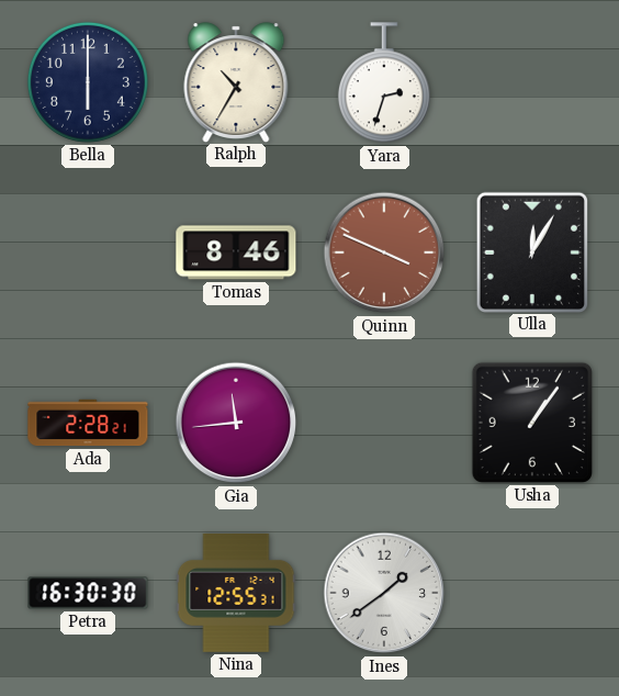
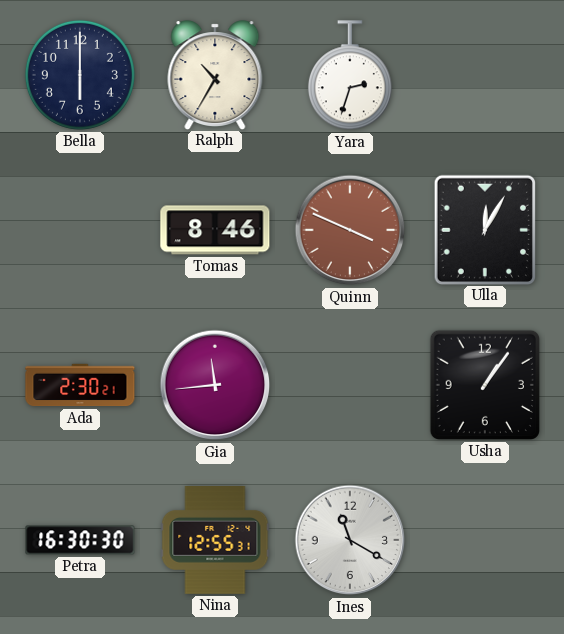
Ada: 2:28 -> 2:30 (80, 385)
Ines: 1:39 -> 11:20 (350, 540)
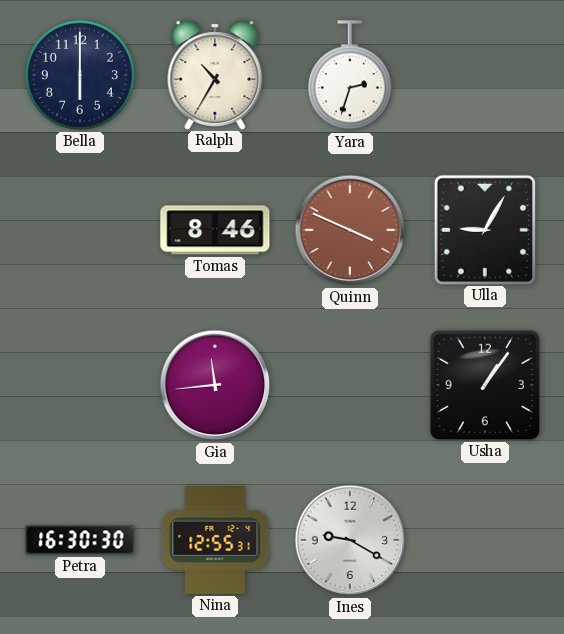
Ulla: 12:05 -> 9:05 (484, 229)
Ada: 2:30 -> none (80, 385)
Ines: 11:20 -> 9:20 (350, 540)
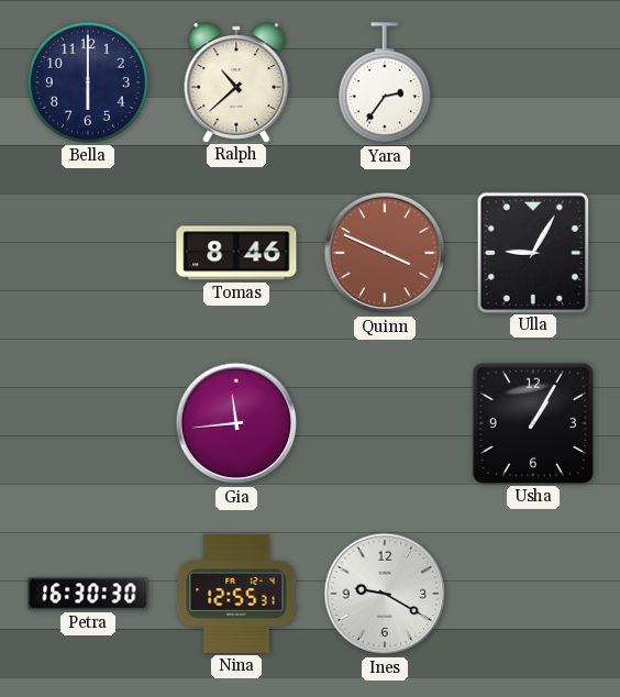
Ralph: 10:35 -> 10:38 (236, 82)
Yara: 2:33 -> 2:36 (385, 84)
Usha: 1:06 -> 1:05 (533, 423)
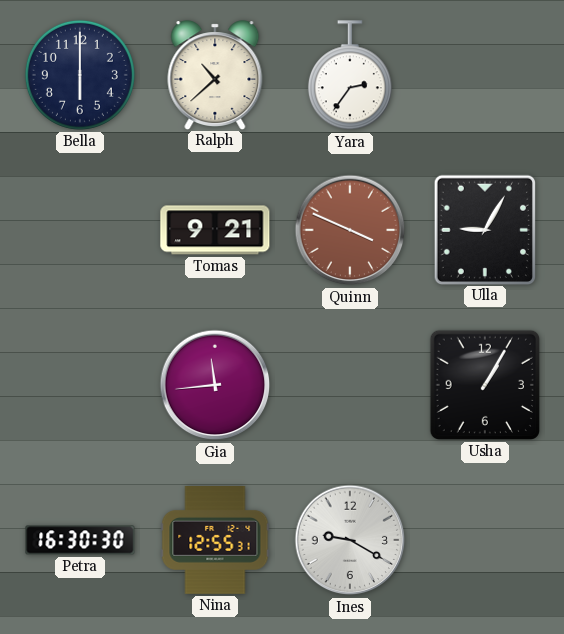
Tomas: 8:46 -> 9:21 (215, 230)
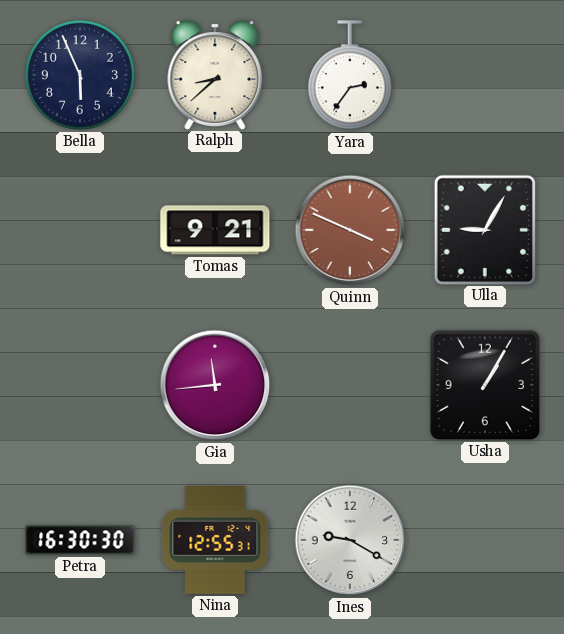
Bella: 6:00 -> 5:56 (80, 75)
Ralph: 10:38 -> 8:38 (215, 75)
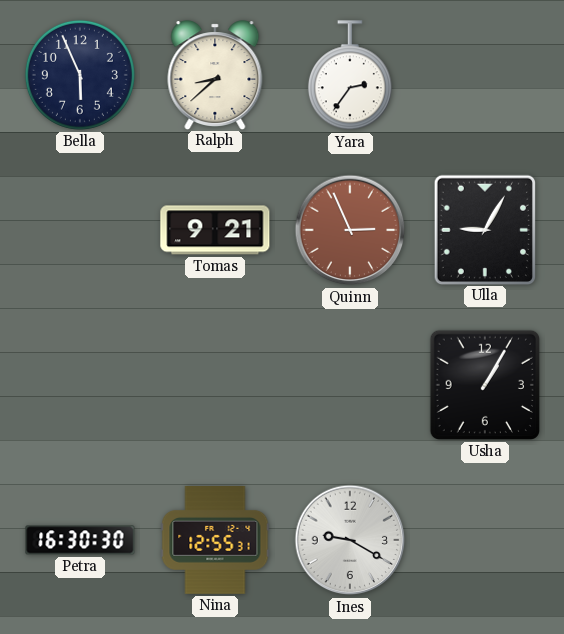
Quinn: 3:49 -> 2:56 (350, 230)
Gia: 11:44 -> none (215, 385)
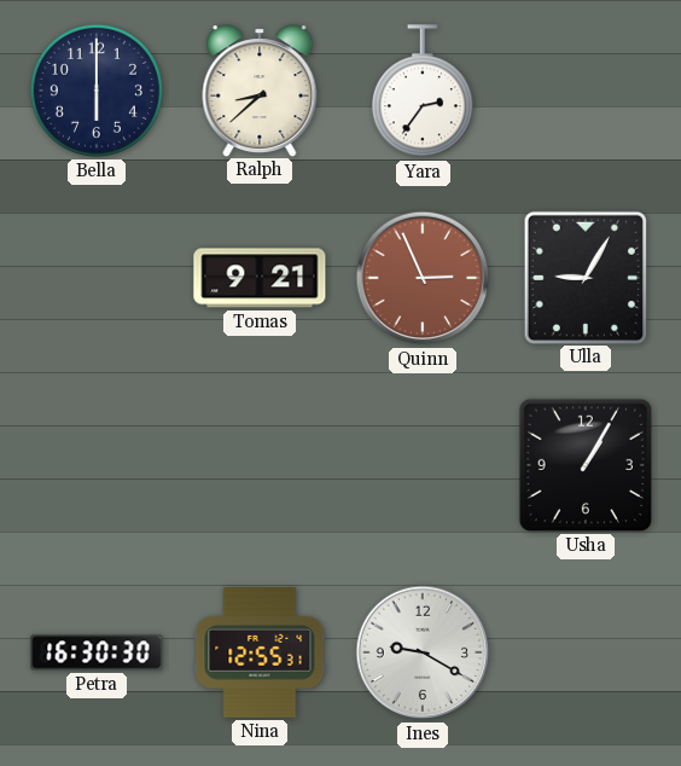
Bella: 5:56 -> 6:00 (97, 91)
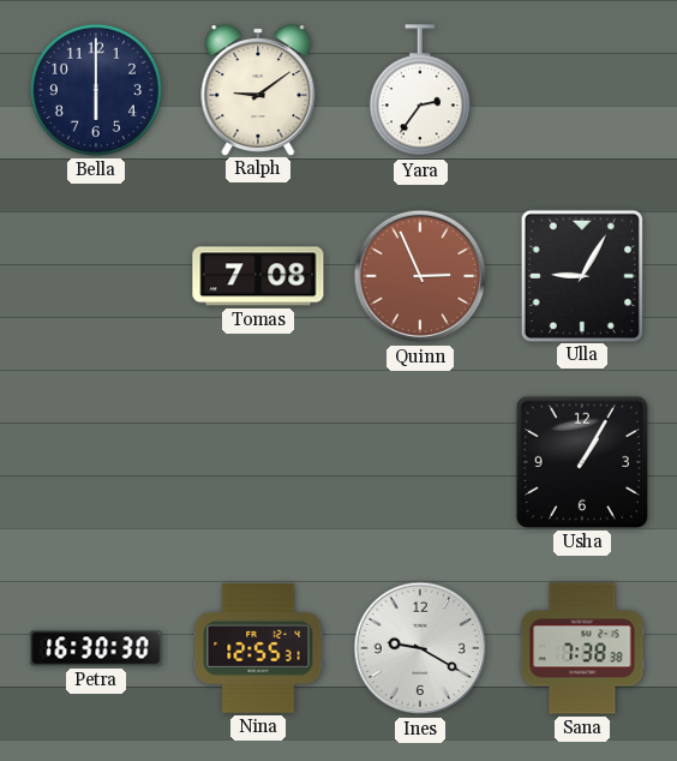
Ralph: 8:38 -> 9:09 (258, 90)
Tomas: 9:21 -> 7:08 (258, 276)
Sana: none -> 7:38 (582, 648)
